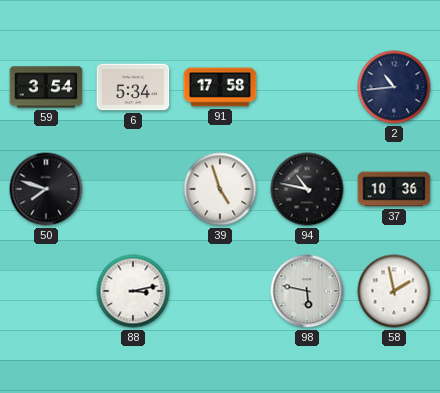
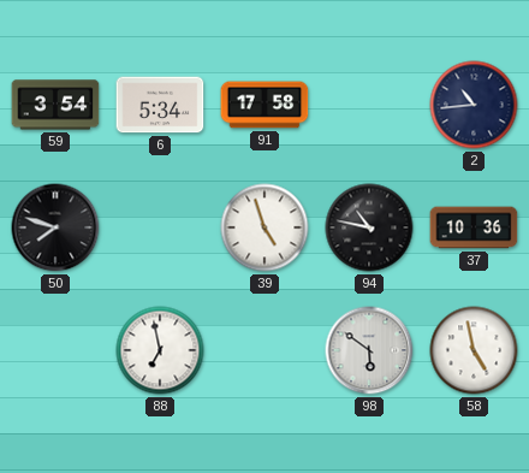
88: 3:13 -> 6:58 (160, 350)
98: 5:47 -> 5:51 (369, 350)
58: 1:58 -> 4:58 (474, 350)
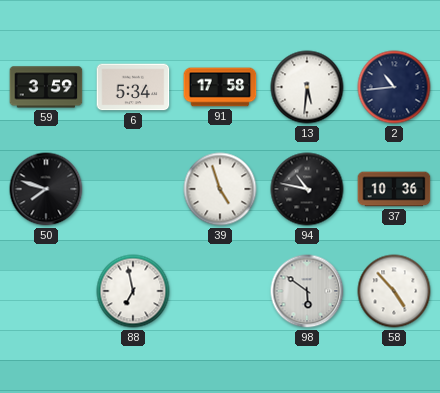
59: 3:54 -> 3:59 (46, 87)
13: none -> 5:31 (307, 87)
58: 4:58 -> 4:53 (394, 291)
